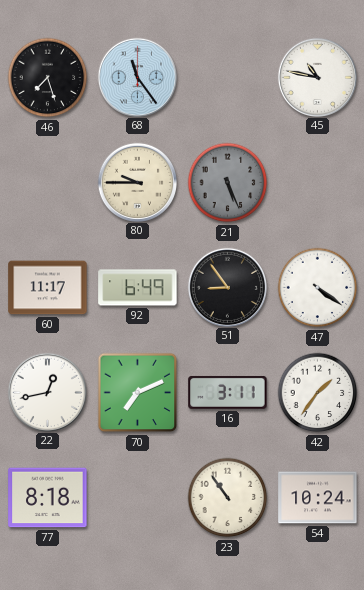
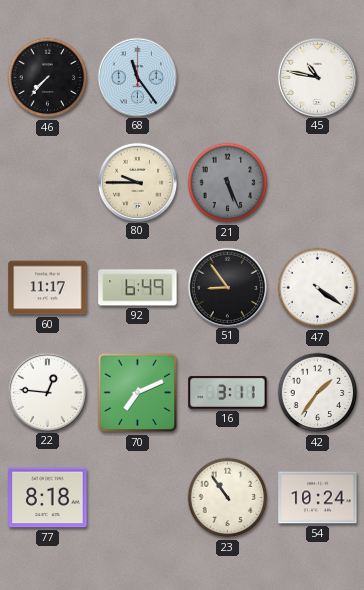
46: 7:27 -> 7:37 (48, 78)
22: 12:43 -> 12:46 (47, 392)
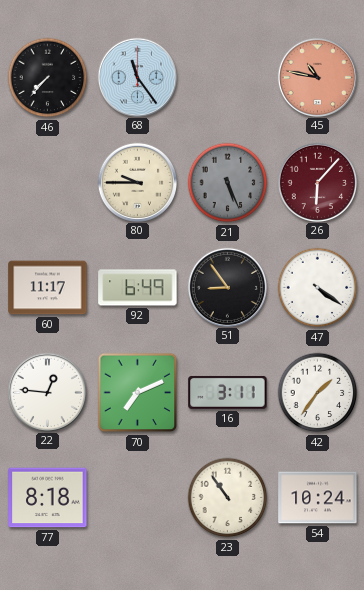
45 dial: white -> salmon (317, 77)
26: none -> 6:07 (317, 182)
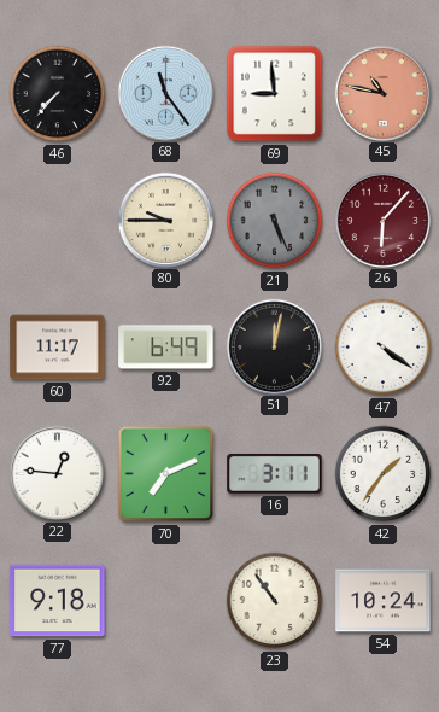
69: none -> 8:59 (275, 94)
51: 8:54 -> 12:02 (274, 346)
77: 8:18 -> 9:18 (58, 601)
